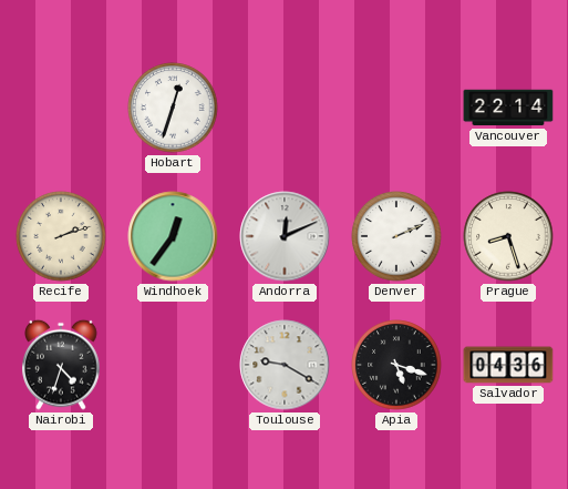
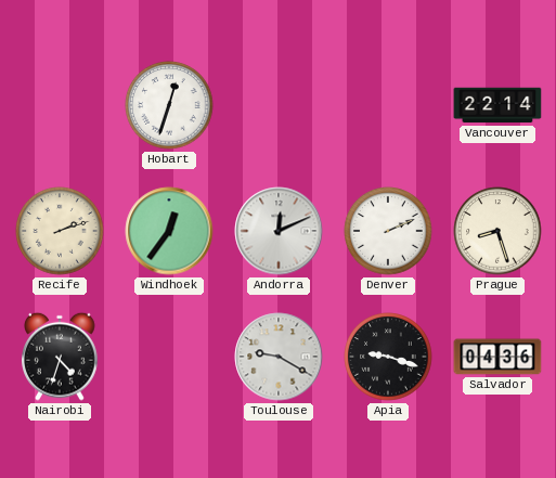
Apia: 5:18 -> 9:18 (388, 357)
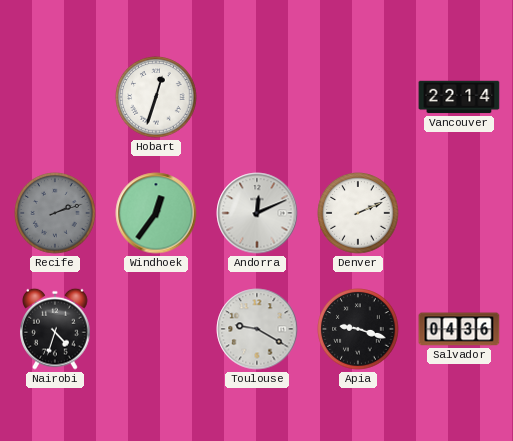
Recife dial: cream -> grey (55, 213)
Prague: 8:27 -> none (497, 231)
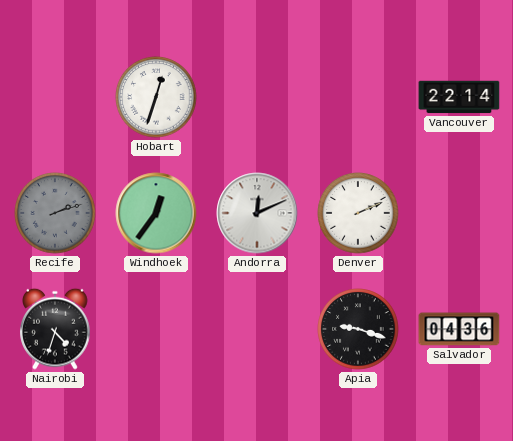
Toulouse: 9:20 -> none (257, 329)
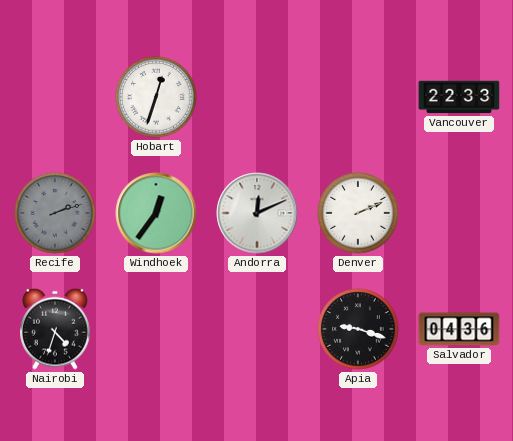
Vancouver: 22:14 -> 22:33 (459, 97)
